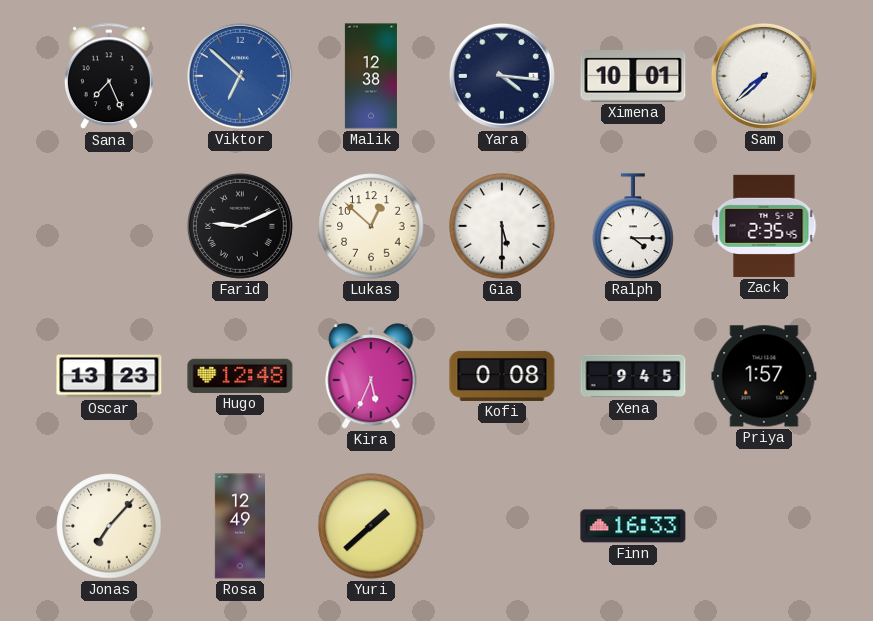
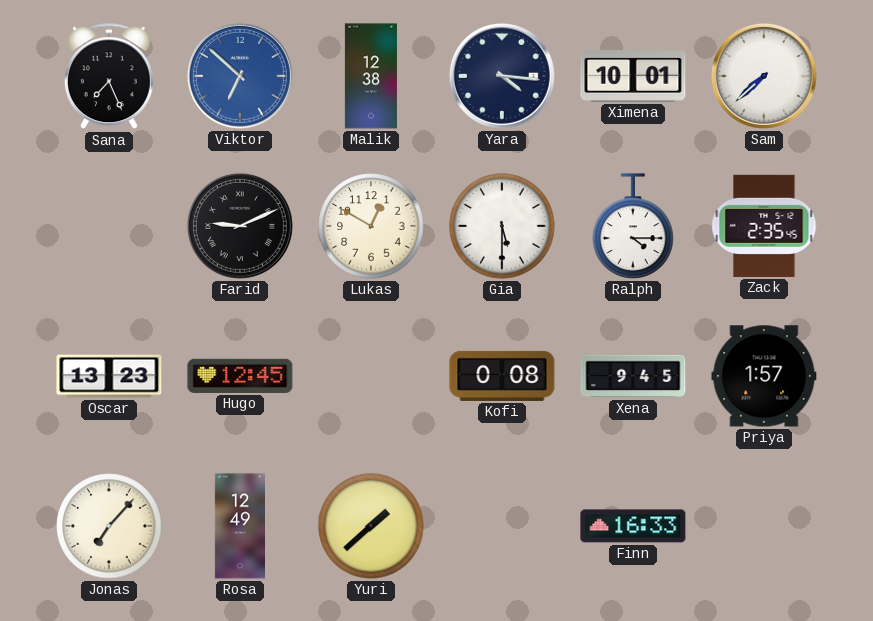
Lukas: 12:52 -> 12:50 (371, 226)
Hugo: 12:48 -> 12:45 (240, 376)
Kira: 5:34 -> none (371, 376)
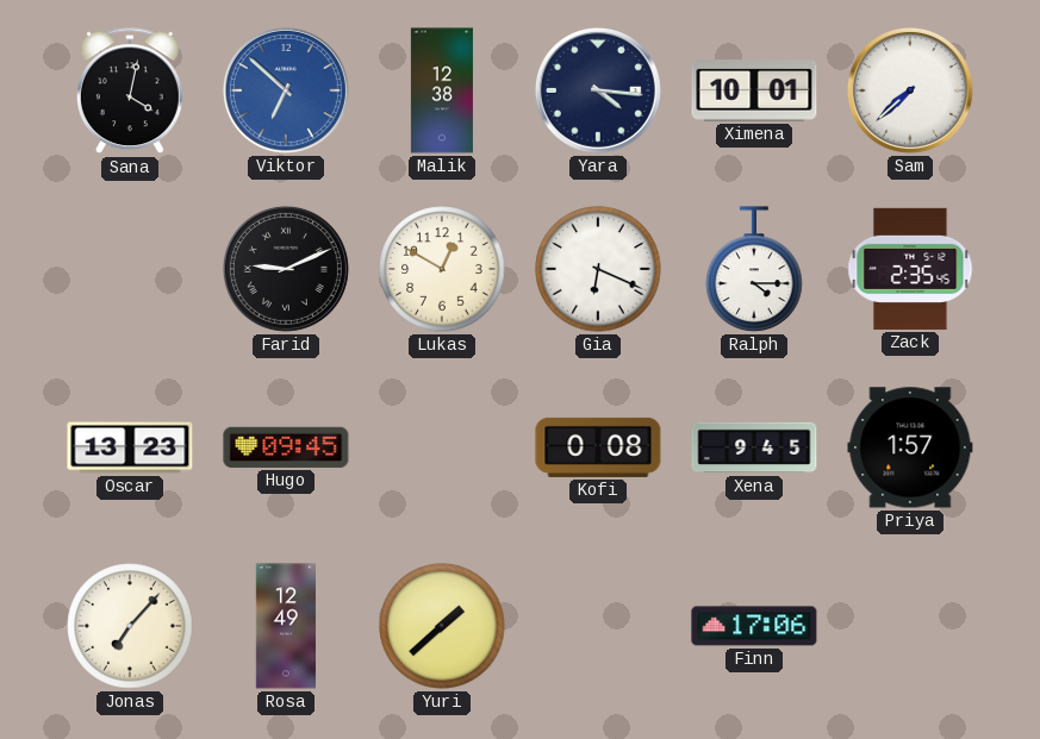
Sana: 7:26 -> 4:02 (130, 92)
Gia: 5:30 -> 6:19 (598, 269)
Hugo: 12:45 -> 09:45 (286, 447)
Finn: 16:33 -> 17:06 (754, 626)
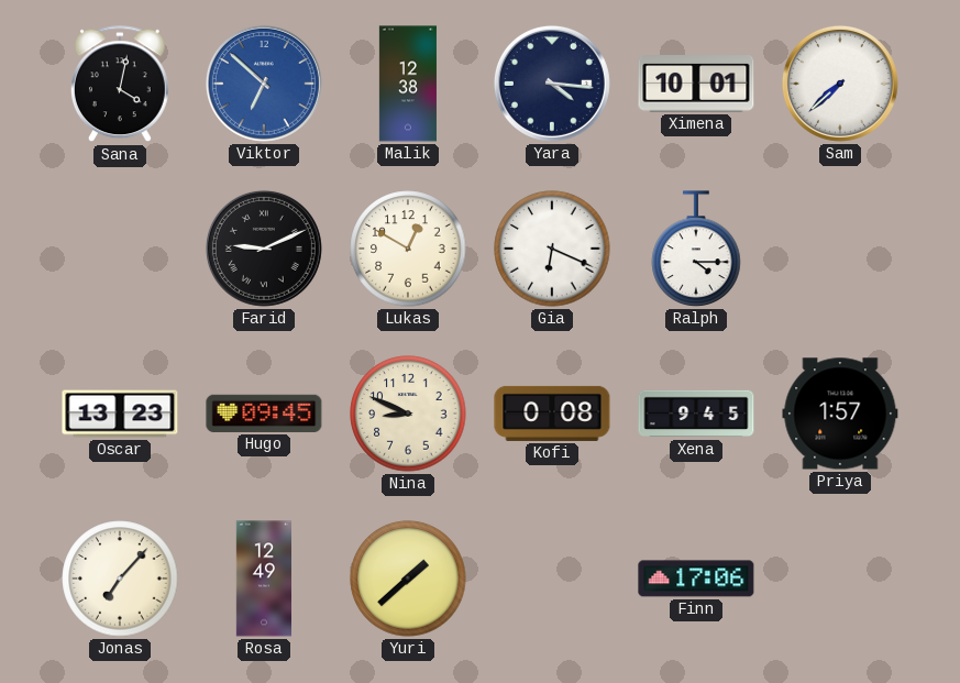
Zack: 2:35 -> none (910, 269)
Nina: none -> 8:49 (408, 414)
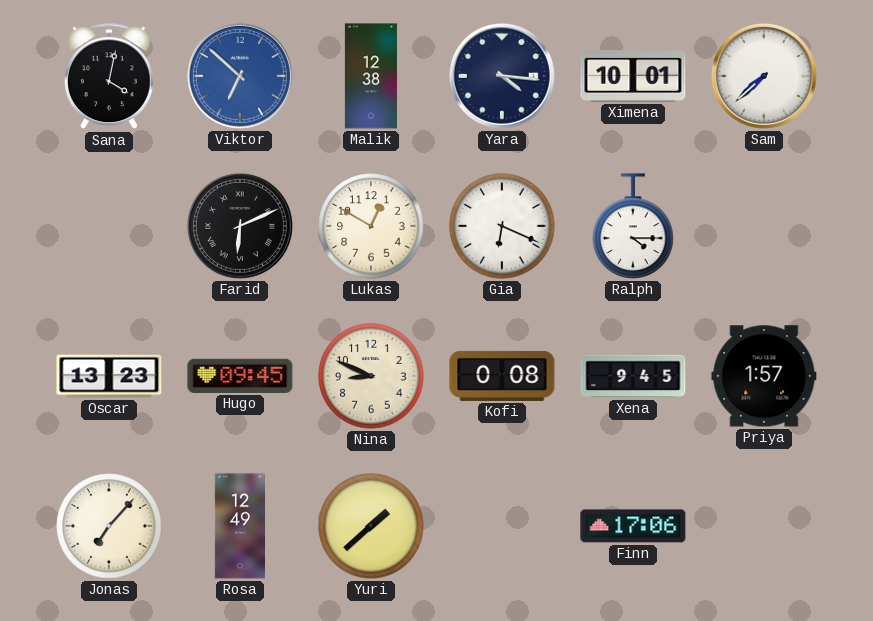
Farid: 9:11 -> 6:11 (240, 226)
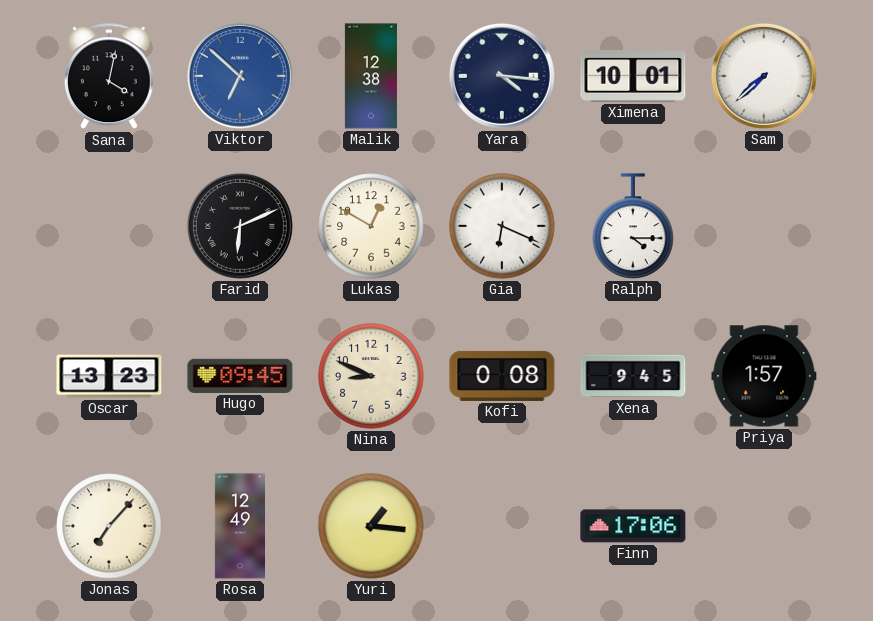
Yuri: 1:38 -> 1:16 (371, 526)
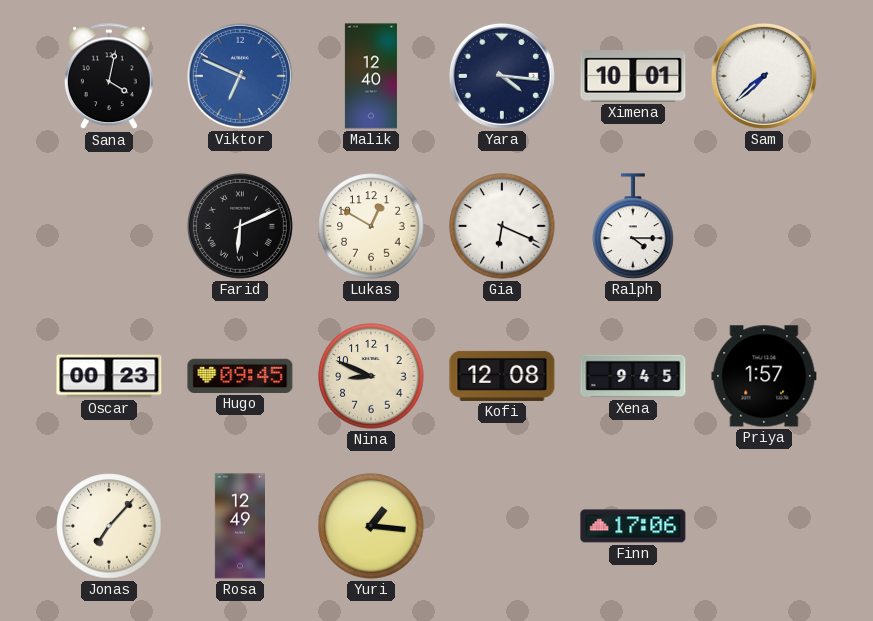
Viktor: 6:52 -> 6:49 (240, 76)
Malik: 12:38 -> 12:40 (371, 76)
Oscar: 13:23 -> 00:23 (109, 376)
Kofi: 0:08 -> 12:08 (502, 376)
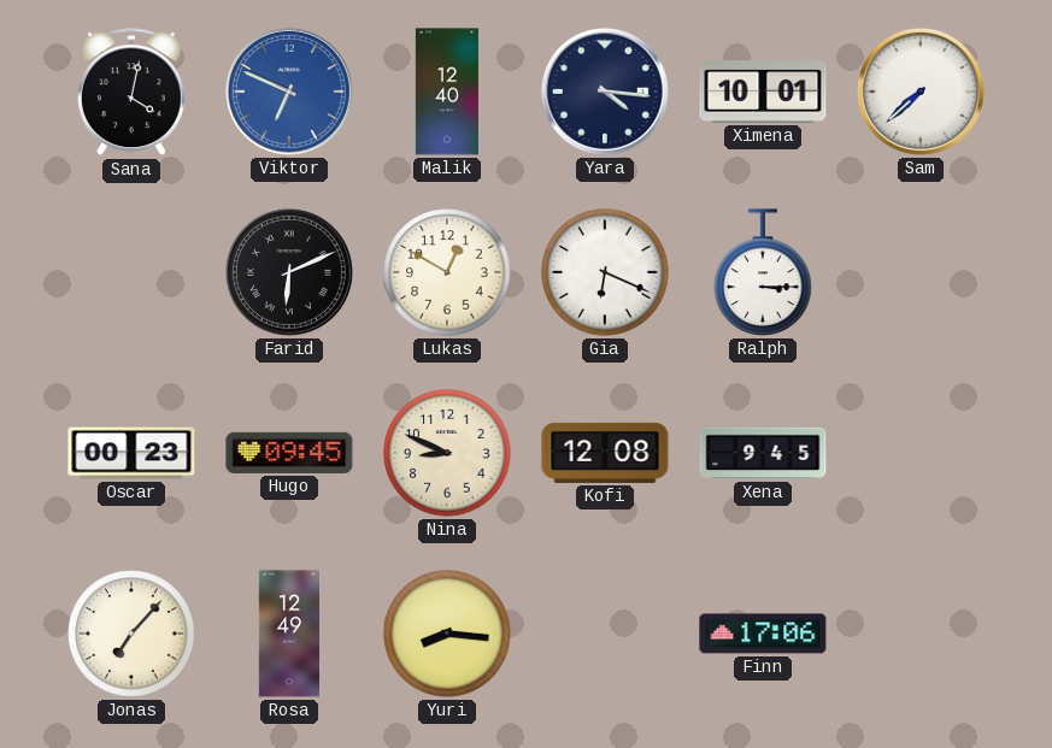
Ralph: 4:15 -> 3:15 (763, 272)
Priya: 1:57 -> none (764, 376)
Yuri: 1:16 -> 8:16 (447, 634)
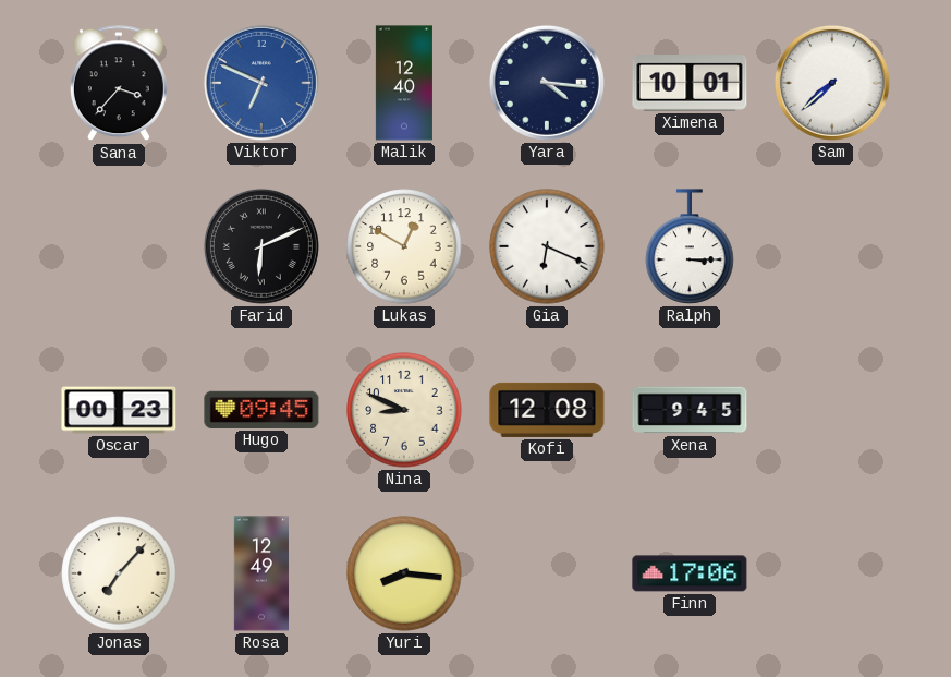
Sana: 4:02 -> 3:37 (119, 84)
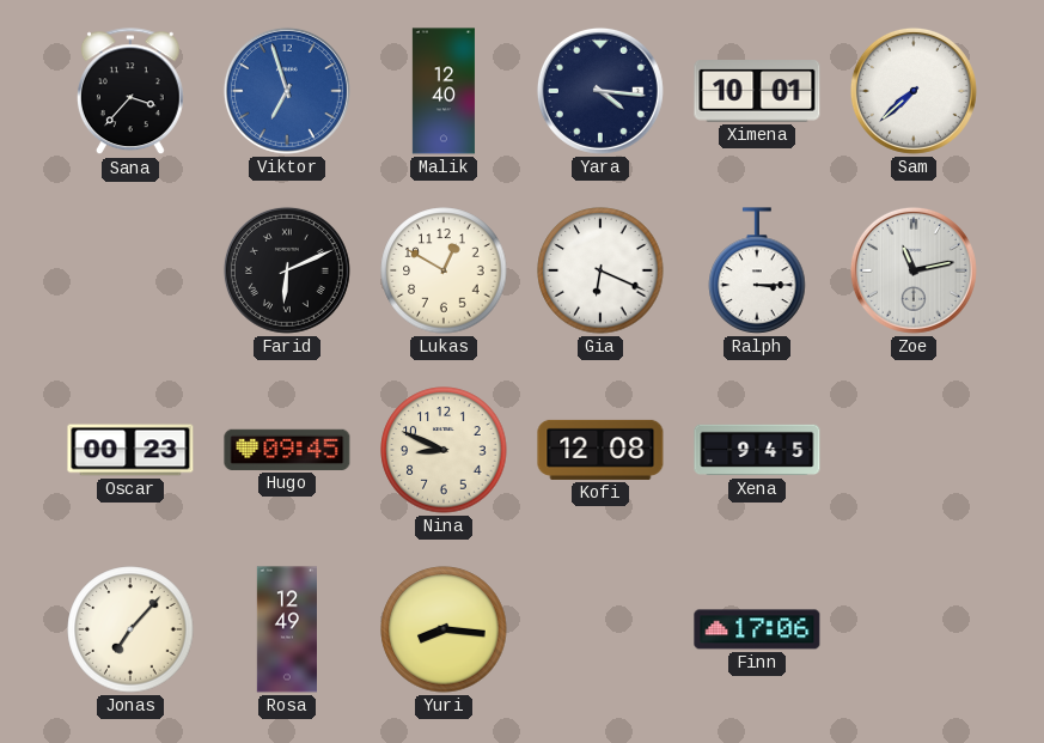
Viktor: 6:49 -> 6:57 (287, 91)
Zoe: none -> 11:13 (914, 270)
